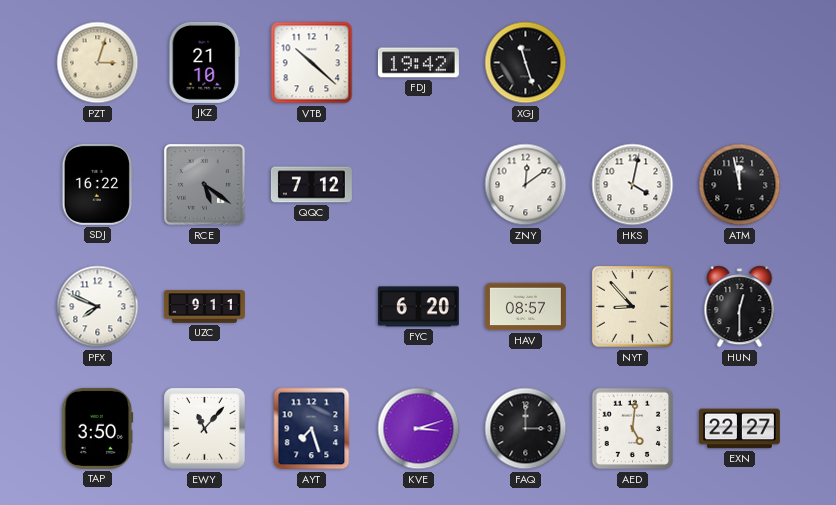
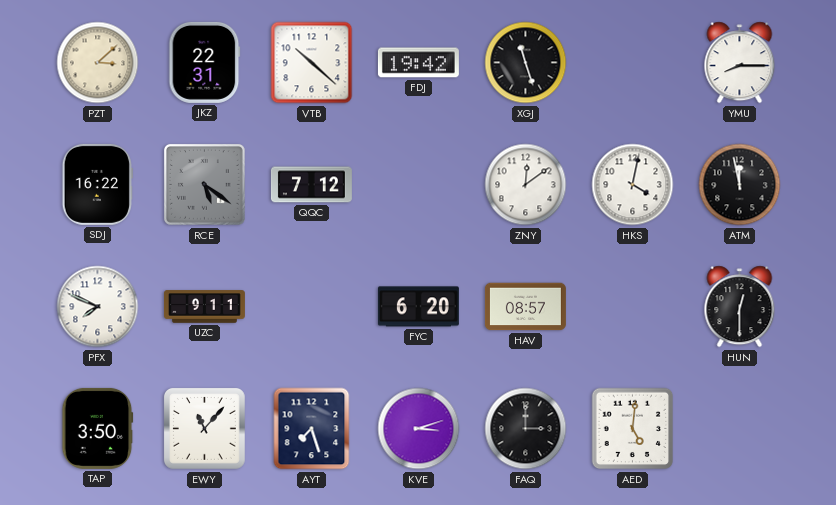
PZT: 3:03 -> 3:08 (98, 63)
JKZ: 21:10 -> 22:31 (205, 62)
YMU: none -> 8:15 (740, 63)
NYT: 8:53 -> none (632, 306)
EXN: 22:27 -> none (739, 429)
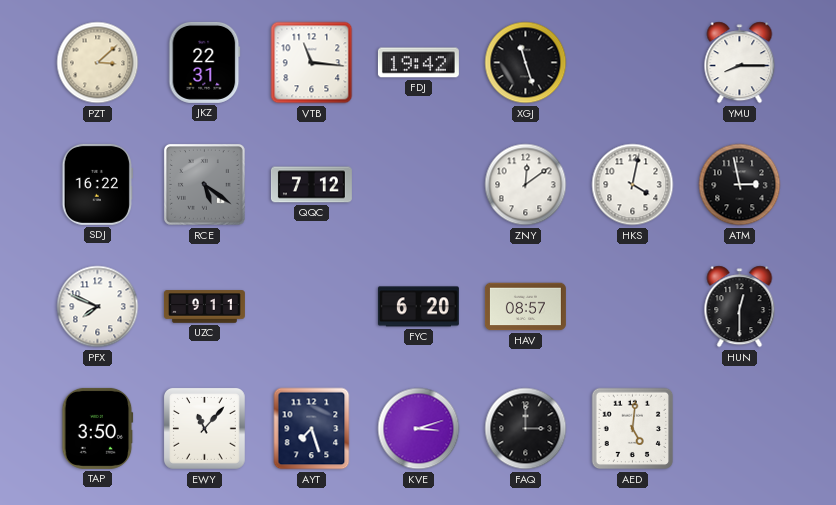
VTB: 10:22 -> 11:16 (312, 63)
ATM: 11:58 -> 2:58 (740, 185)
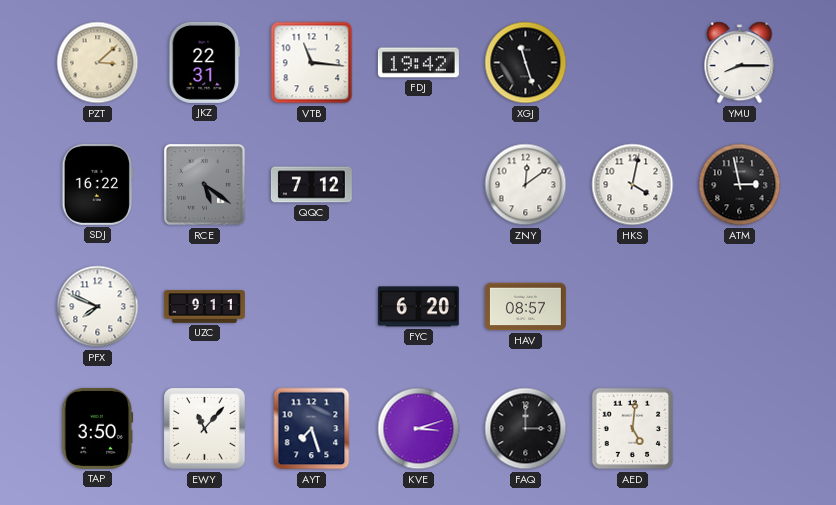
HUN: 12:30 -> none (740, 307)
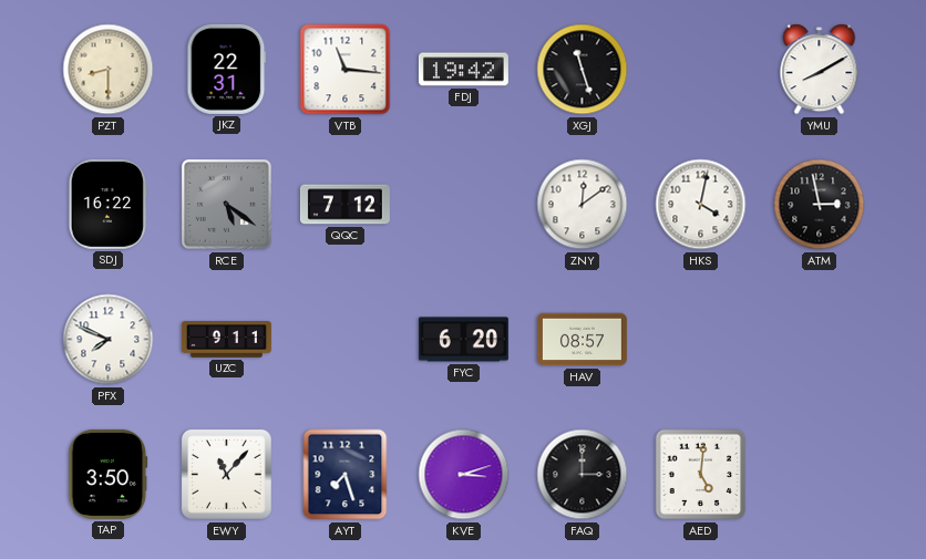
PZT: 3:08 -> 8:30 (109, 70)
YMU: 8:15 -> 8:10 (820, 70)
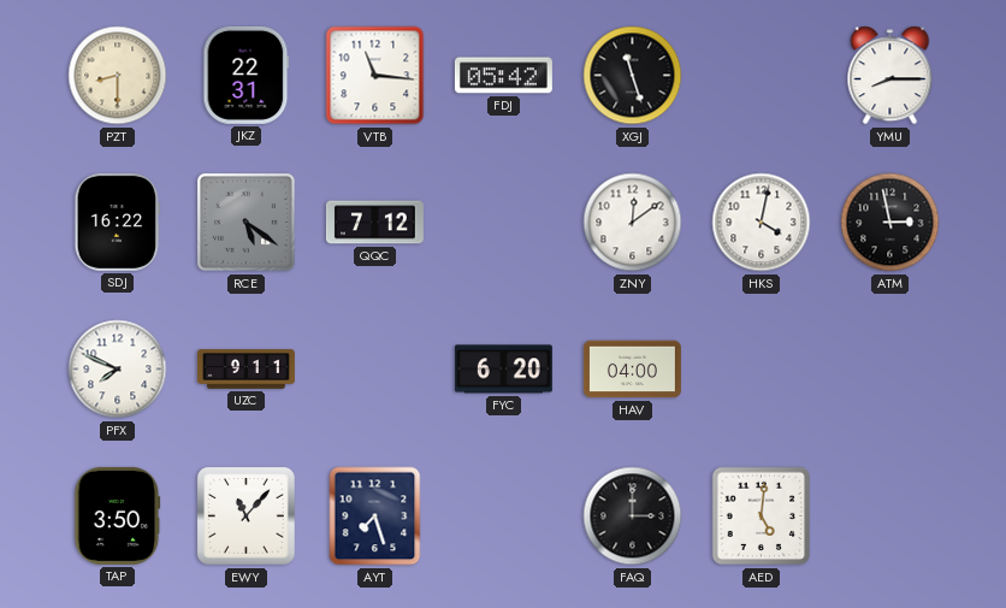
FDJ: 19:42 -> 05:42 (503, 76)
YMU: 8:10 -> 8:15 (890, 76)
HAV: 08:57 -> 04:00 (632, 370)
KVE: 3:12 -> none (464, 475)
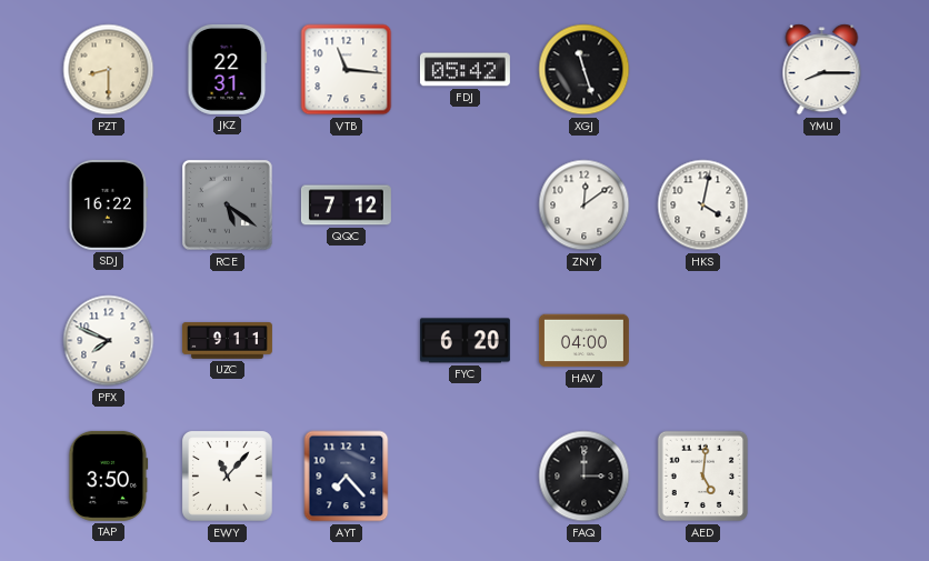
ATM: 2:58 -> none (890, 223)
AYT: 7:27 -> 7:23 (347, 477)
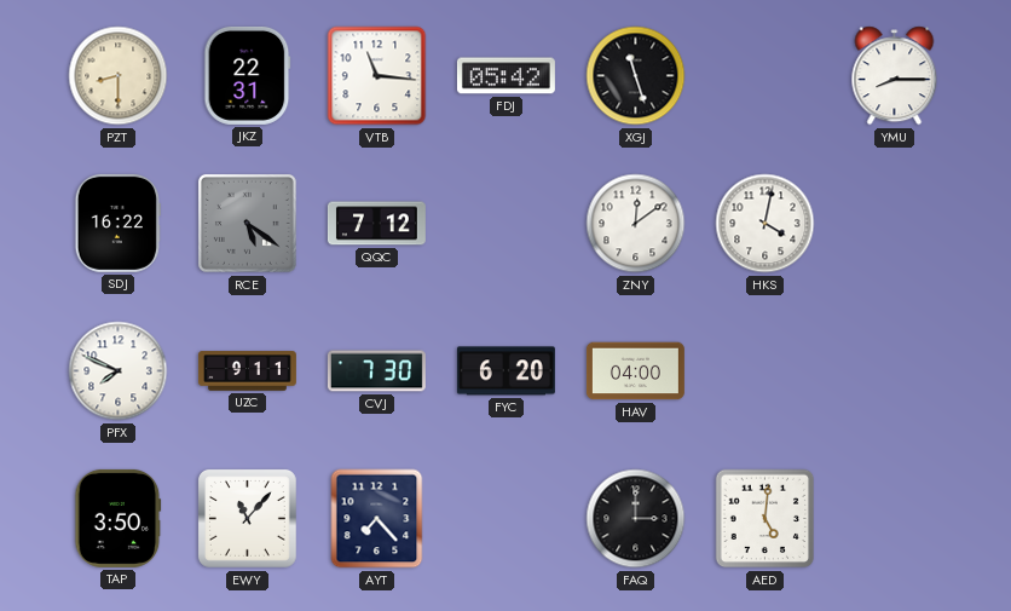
CVJ: none -> 7:30 (376, 371)
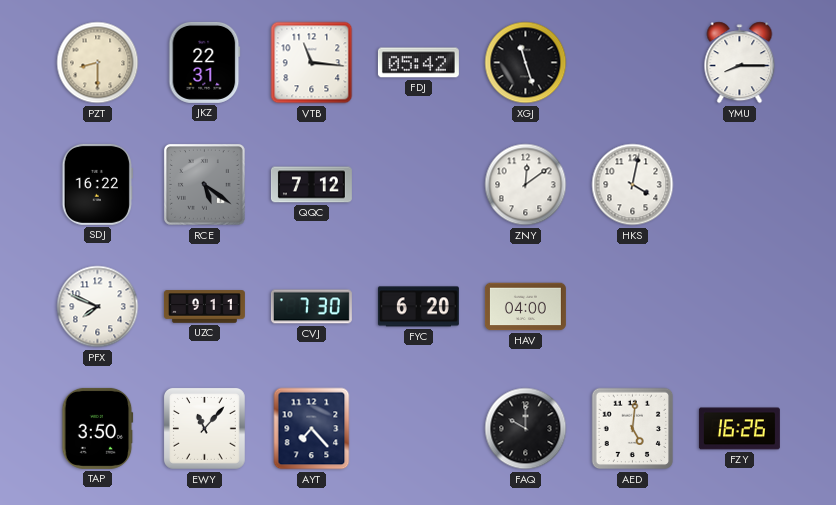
FAQ: 3:00 -> 10:00 (526, 429)
FZY: none -> 16:26 (739, 429)
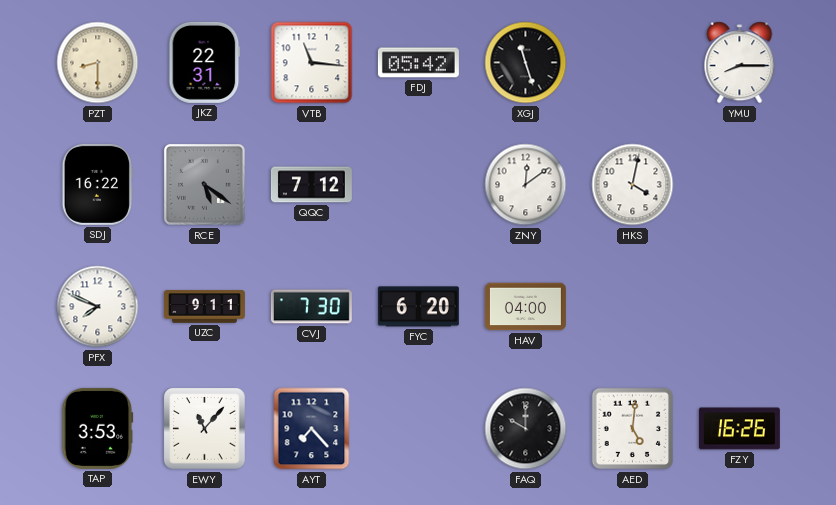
TAP: 3:50 -> 3:53 (98, 428)
